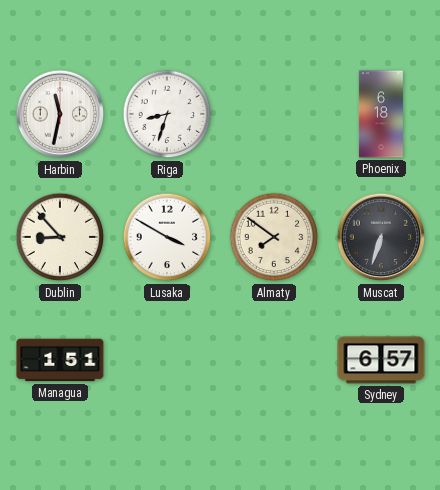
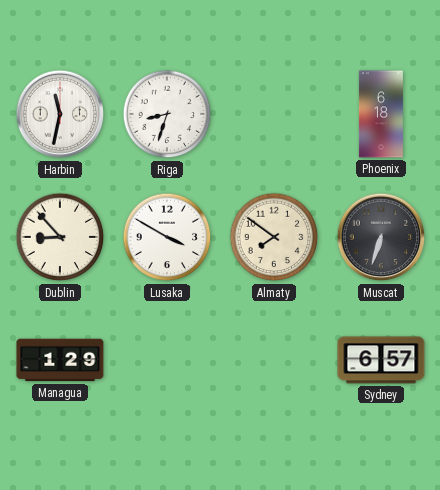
Managua: 1:51 -> 1:29 (60, 360)
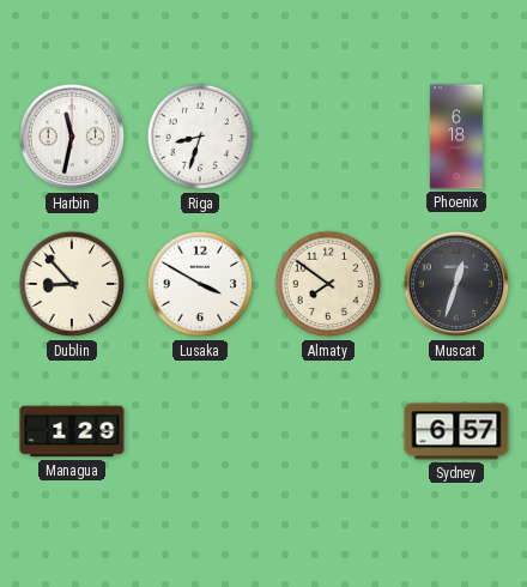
Muscat: 6:33 -> 12:33 (456, 284)
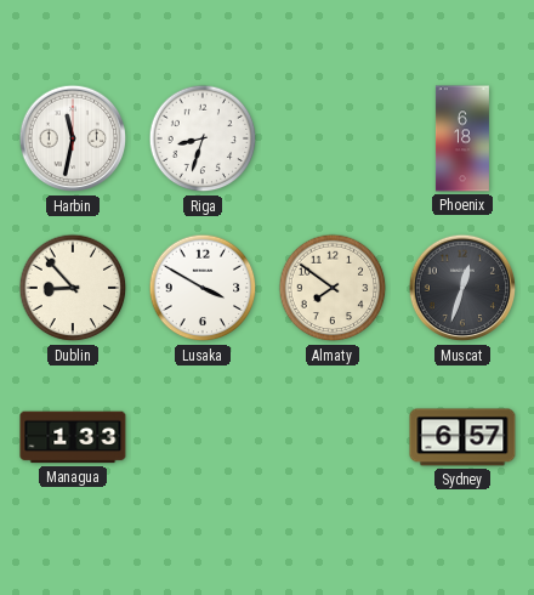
Managua: 1:29 -> 1:33 (73, 437)
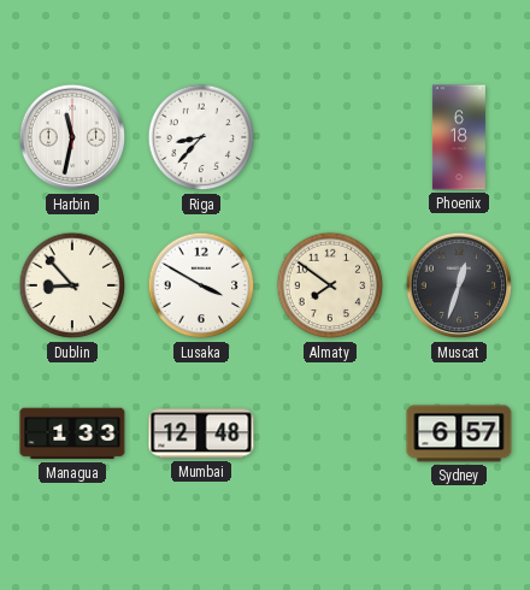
Riga: 8:33 -> 8:37 (201, 137)
Mumbai: none -> 12:48 (201, 433)
